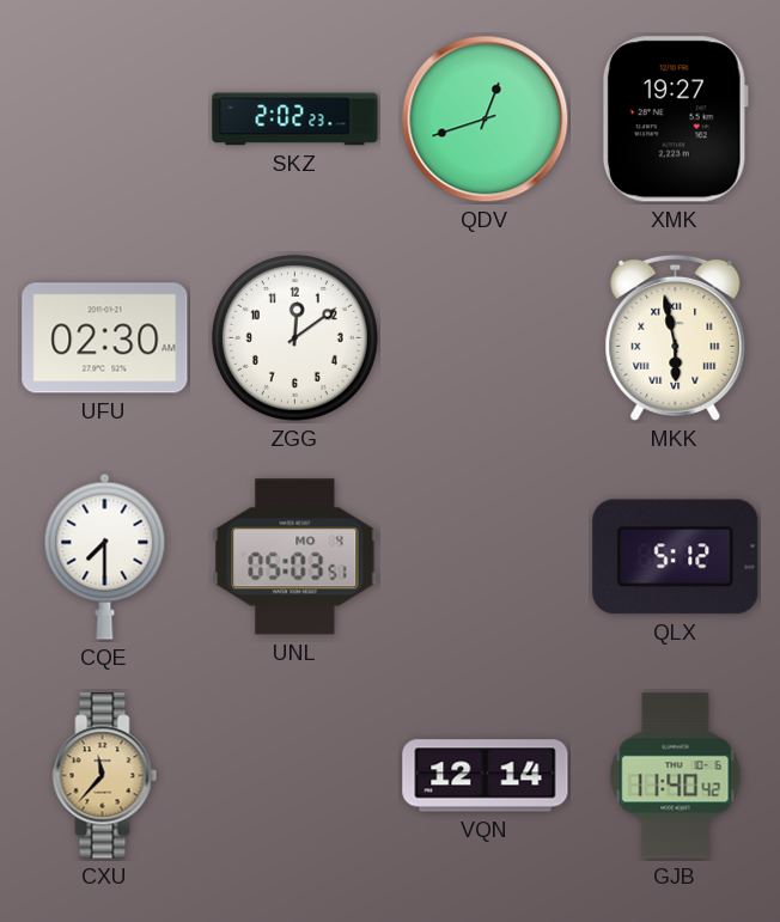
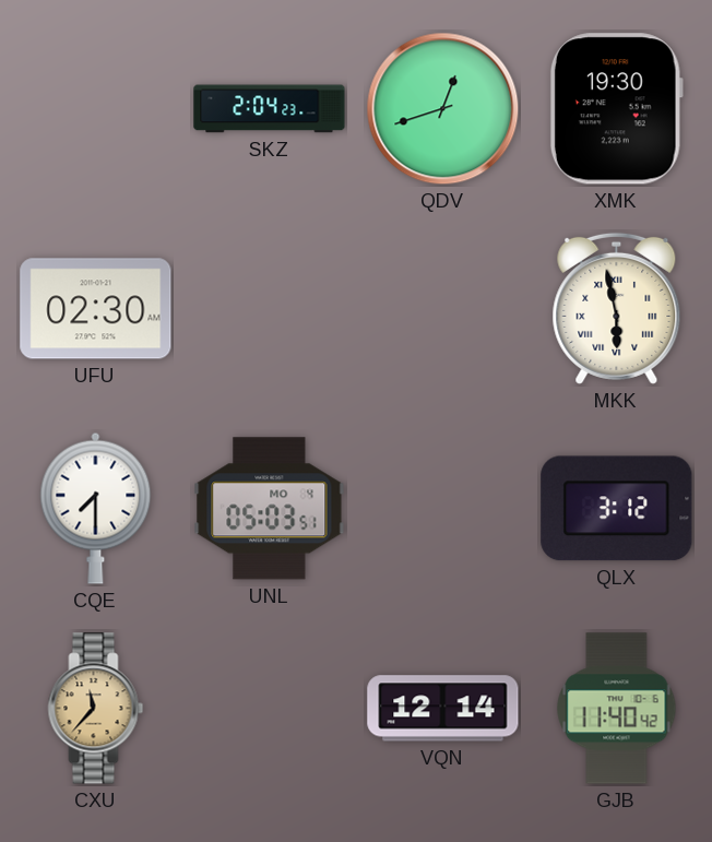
SKZ: 2:02 -> 2:04 (270, 109)
XMK: 19:27 -> 19:30 (616, 109)
ZGG: 12:09 -> none (294, 337)
QLX: 5:12 -> 3:12 (617, 509)
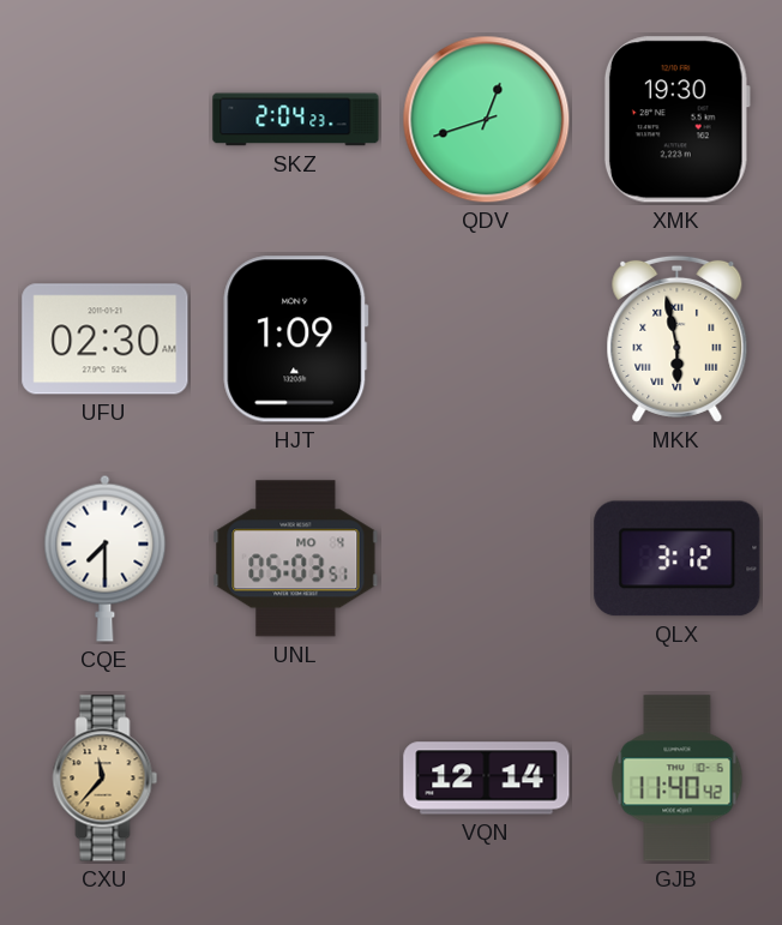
HJT: none -> 1:09 (296, 340)
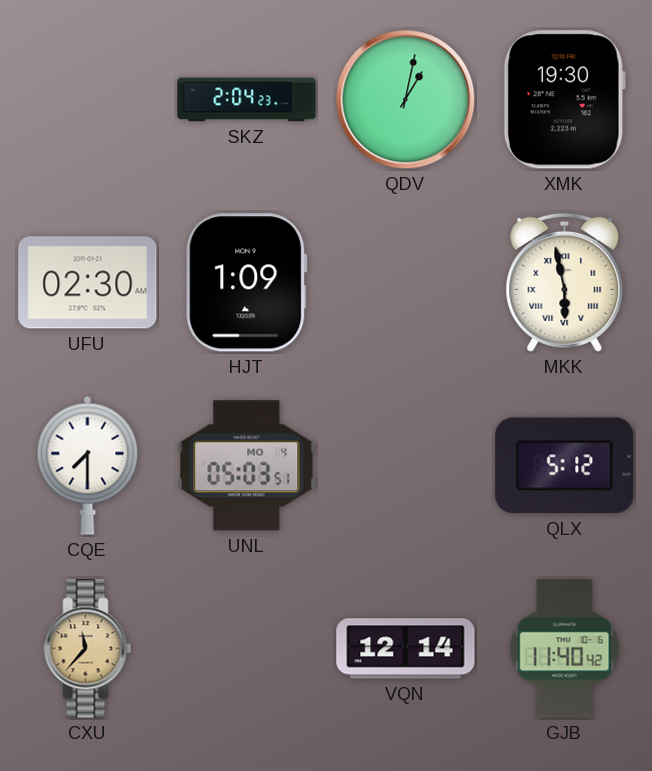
QDV: 12:42 -> 1:02 (406, 100)
QLX: 3:12 -> 5:12 (565, 466)
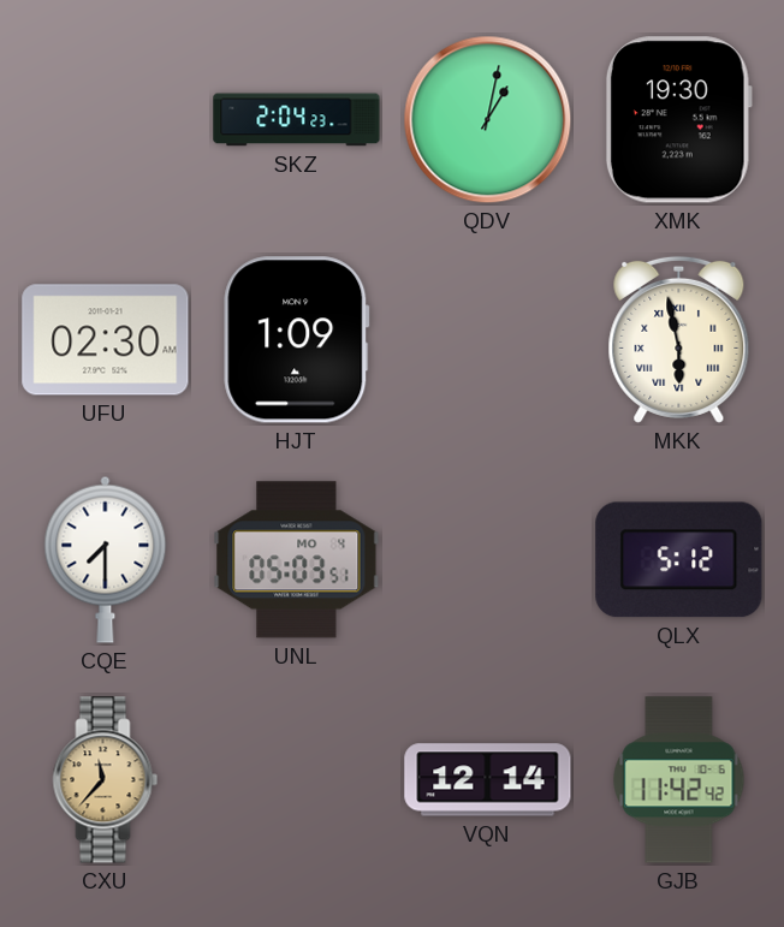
GJB: 11:40 -> 11:42 (679, 780)
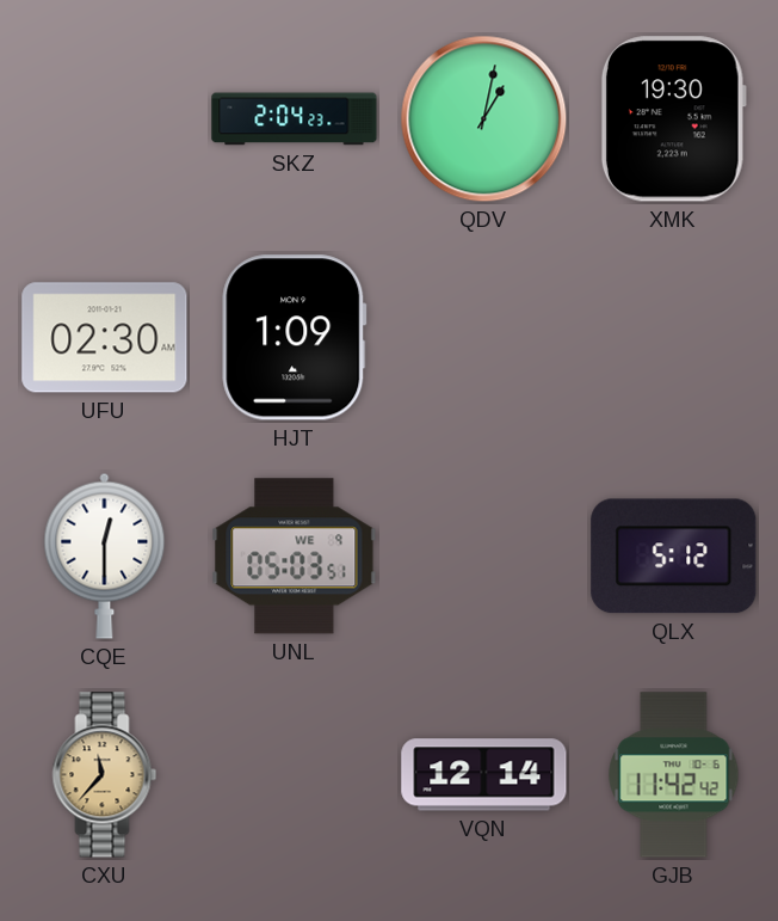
MKK: 5:58 -> none (679, 339)
CQE: 7:30 -> 12:30 (105, 555)
UNL date: MO 4 -> WE 9 (295, 557)
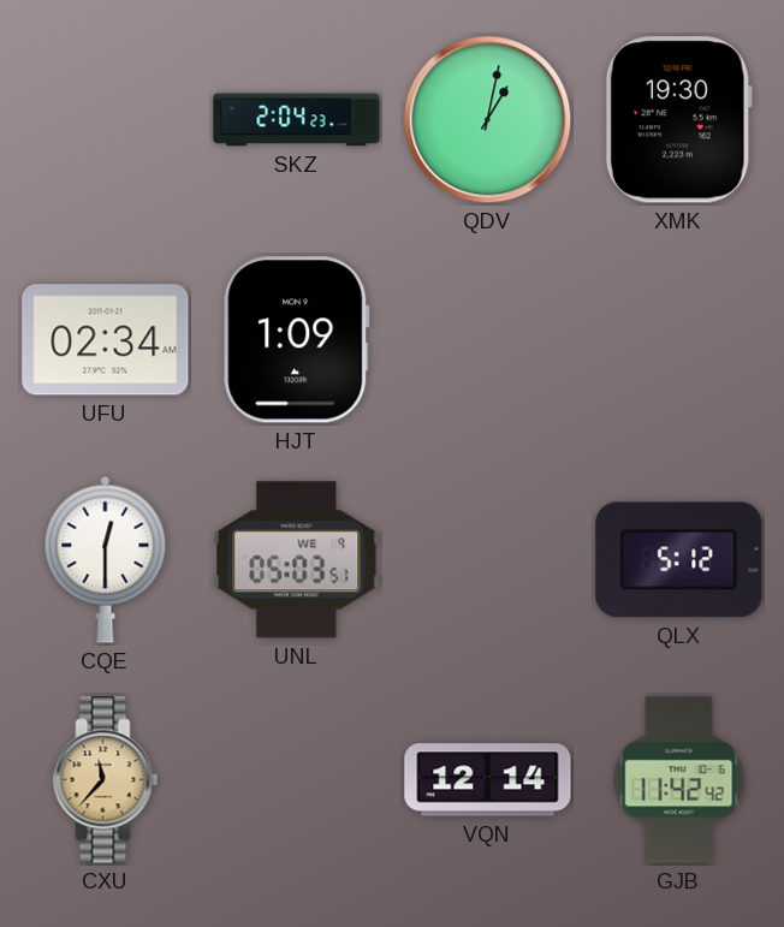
UFU: 02:30 -> 02:34 (106, 340)
